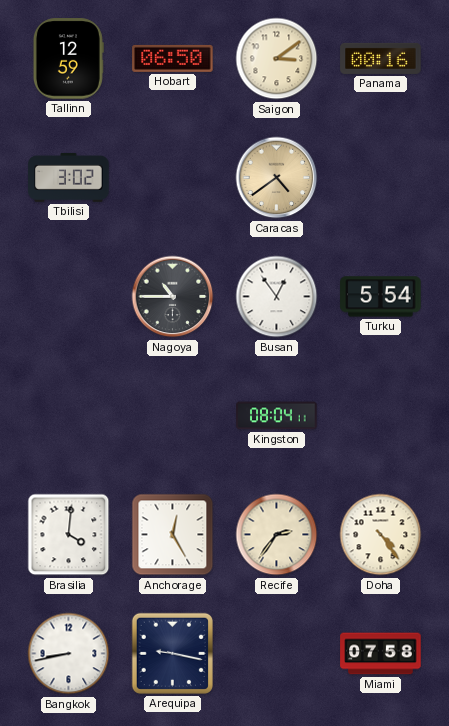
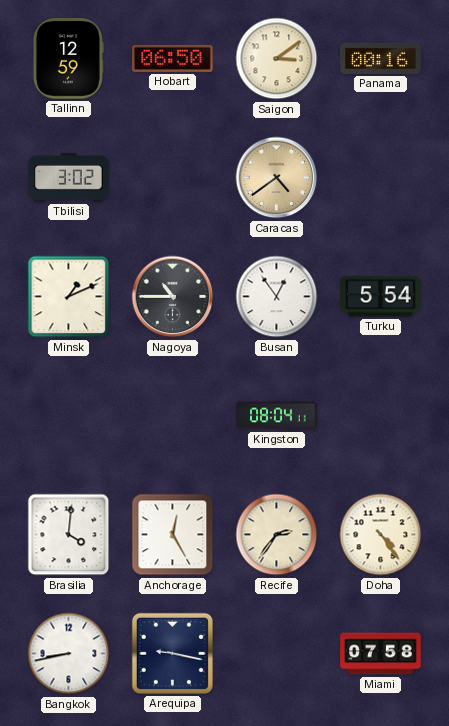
Minsk: none -> 1:11 (69, 297)
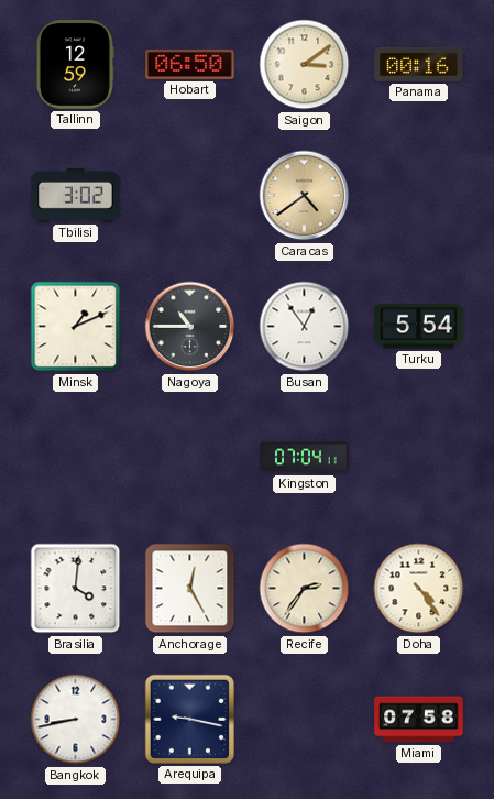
Kingston: 08:04 -> 07:04 (305, 458)
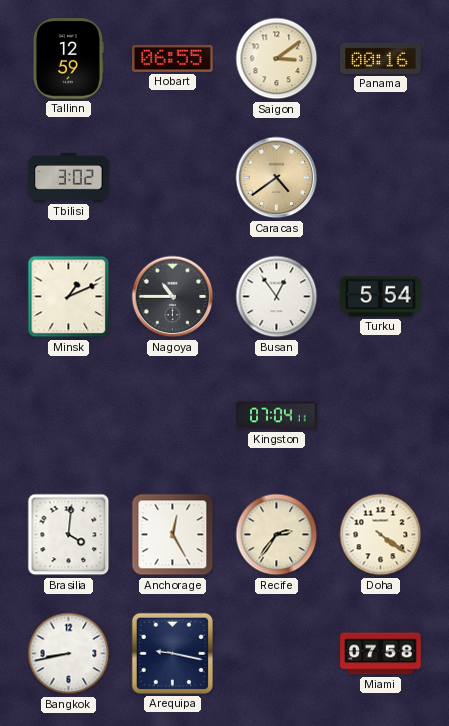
Hobart: 06:50 -> 06:55 (173, 58)
Doha: 4:24 -> 4:21 (381, 535)
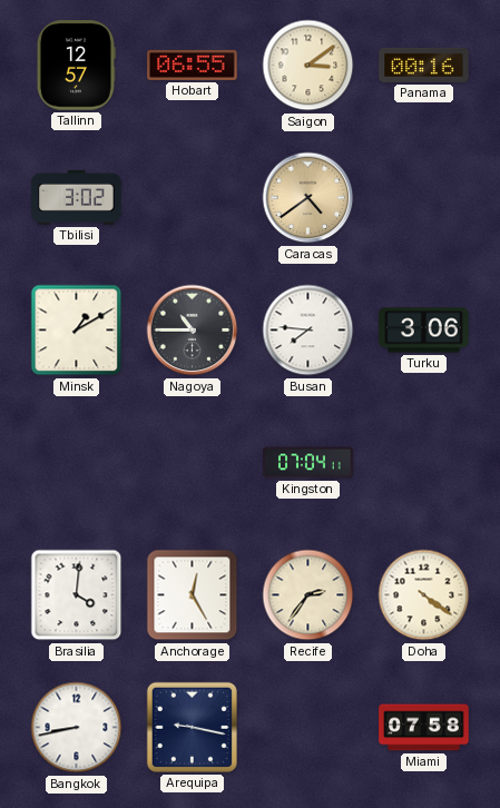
Tallinn: 12:59 -> 12:57 (76, 66)
Minsk: 1:11 -> 1:10 (77, 331)
Busan: 12:54 -> 7:46 (308, 331)
Turku: 5:54 -> 3:06 (424, 331)
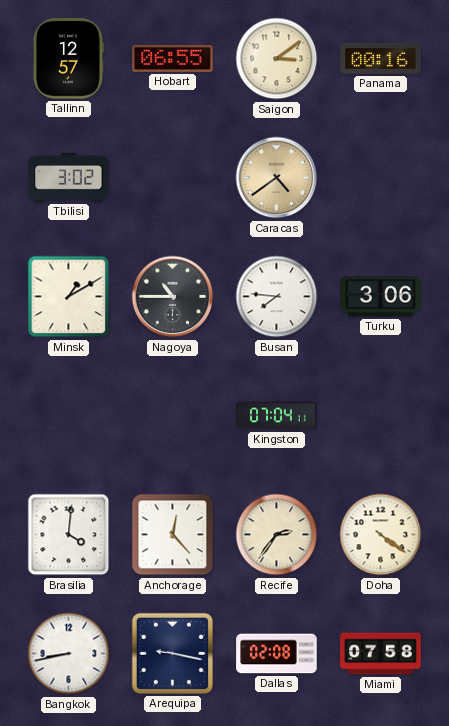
Anchorage: 12:25 -> 12:23 (173, 535)
Dallas: none -> 02:08 (277, 654)
